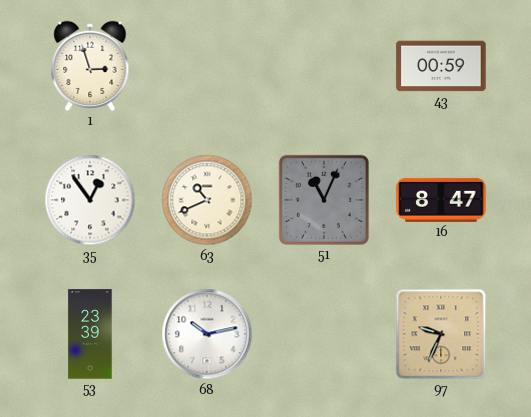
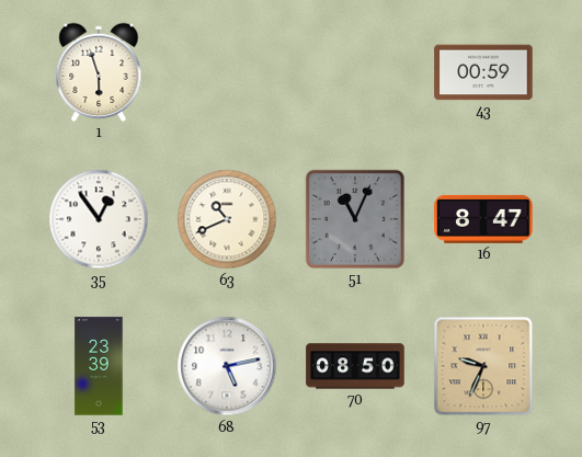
1: 2:57 -> 5:57 (99, 72)
68: 10:13 -> 5:13 (227, 366)
70: none -> 08:50 (355, 366)
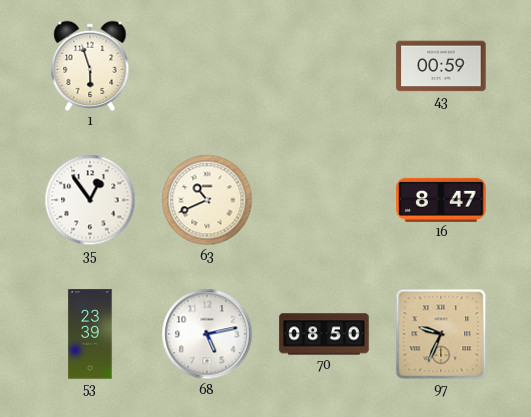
51: 11:04 -> none (355, 219)
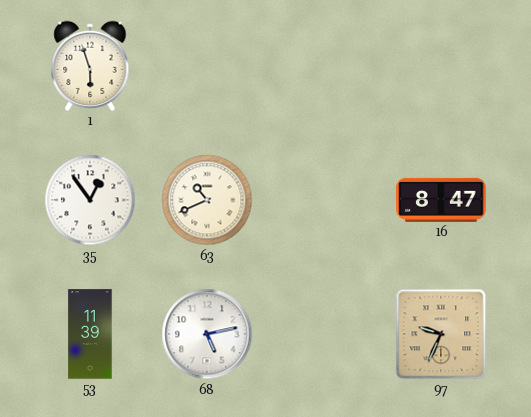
43: 00:59 -> none (441, 66)
53: 23:39 -> 11:39 (90, 334)
70: 08:50 -> none (324, 334)
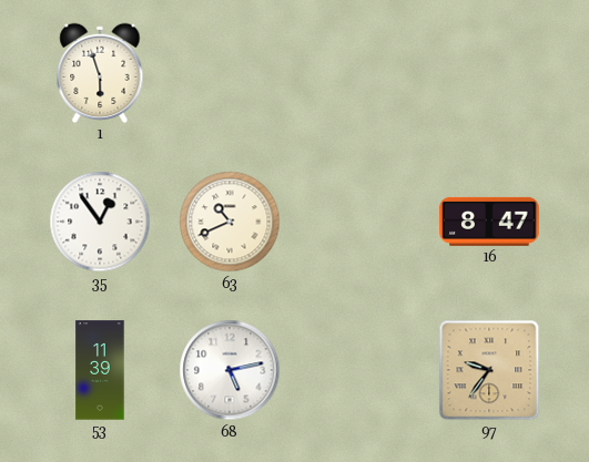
97: 9:34 -> 9:36 (489, 370)
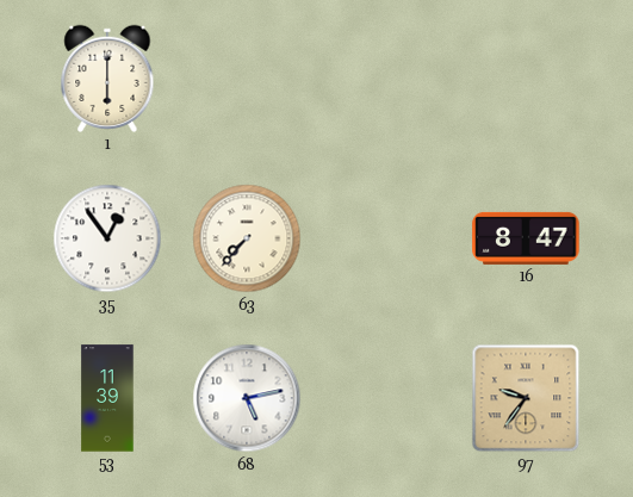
1: 5:57 -> 6:00 (107, 79)
63: 10:41 -> 7:37 (247, 238)
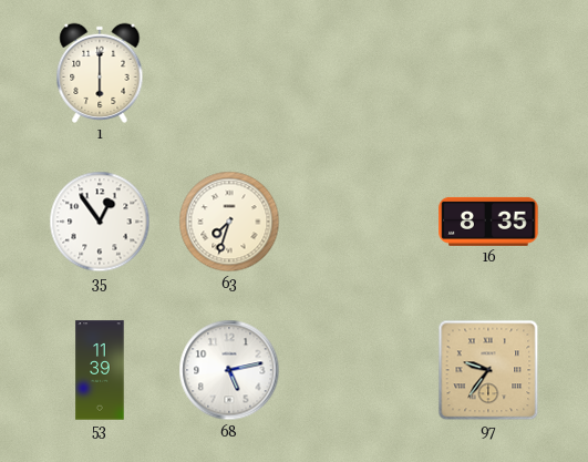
63: 7:37 -> 7:33 (229, 222)
16: 8:47 -> 8:35 (488, 222)
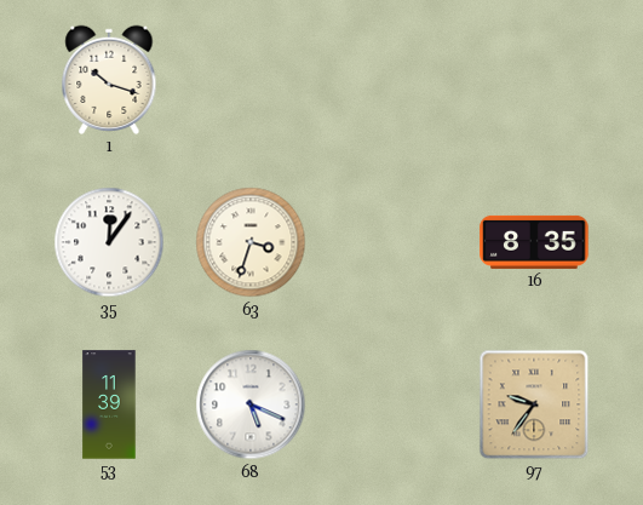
1: 6:00 -> 10:18 (109, 80)
35: 12:54 -> 12:06 (109, 242)
63: 7:33 -> 3:33 (251, 242)
68: 5:13 -> 5:19 (251, 404)
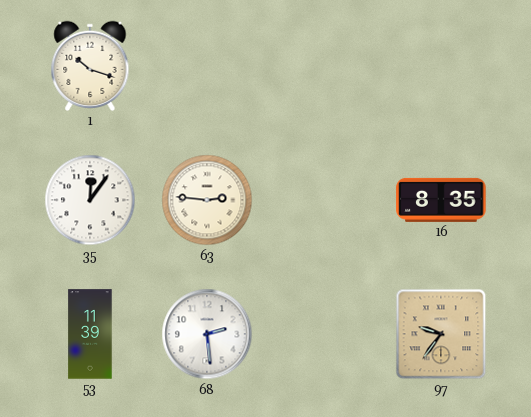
63: 3:33 -> 2:46 (207, 200)
68: 5:19 -> 2:29 (207, 334)
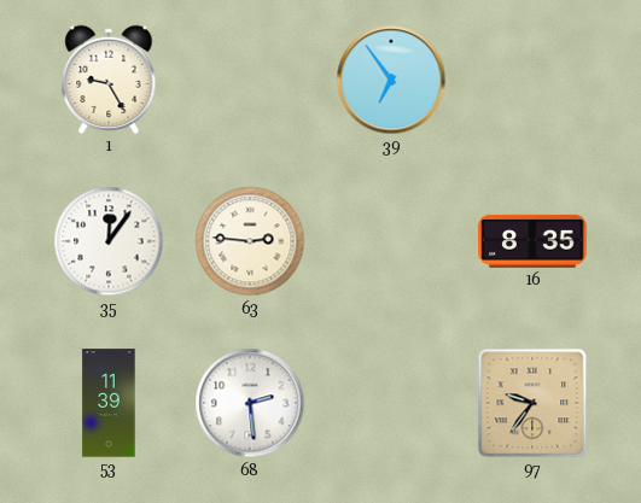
1: 10:18 -> 9:25 (109, 80)
39: none -> 6:54 (391, 80)
